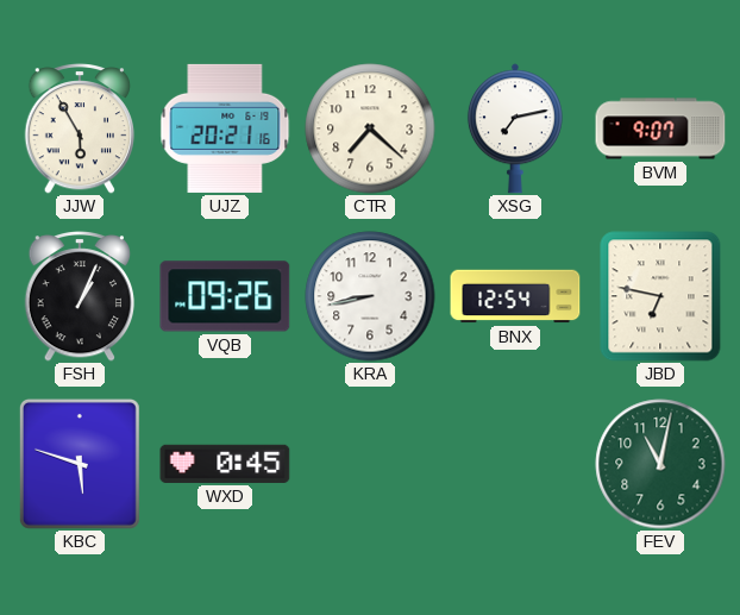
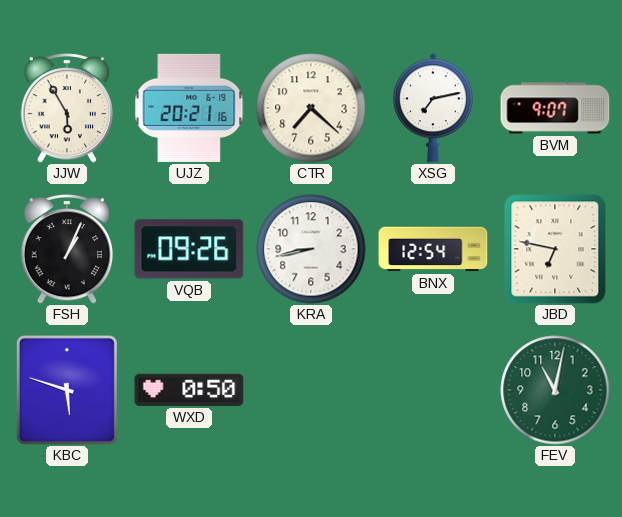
WXD: 0:45 -> 0:50 (189, 390)
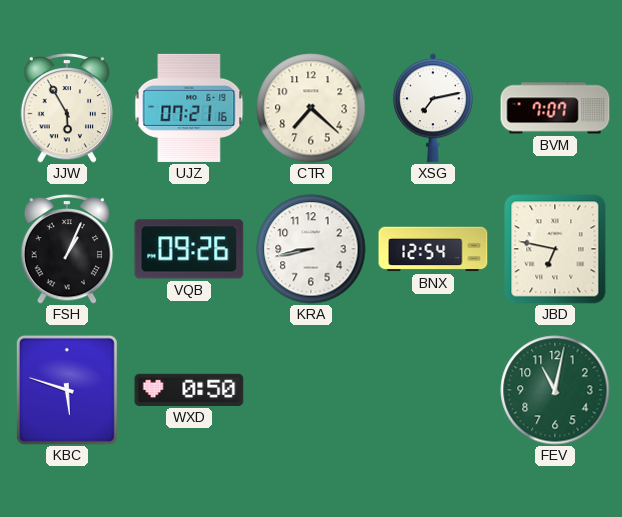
UJZ: 20:21 -> 07:21 (189, 108)
BVM: 9:07 -> 7:07 (555, 108)
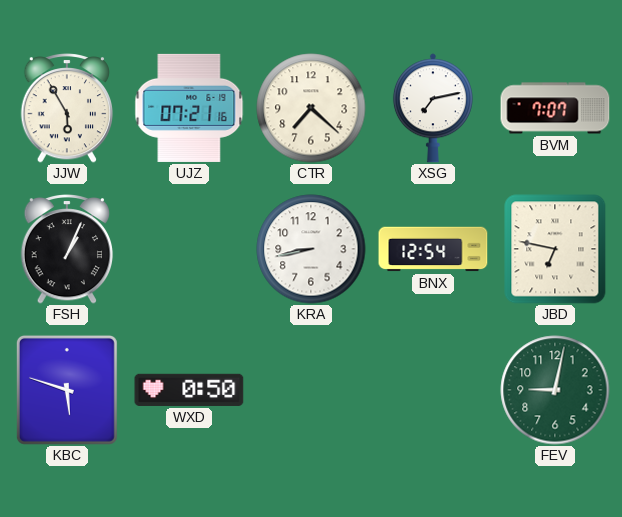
VQB: 09:26 -> none (189, 249)
FEV: 11:02 -> 9:02 (555, 390)
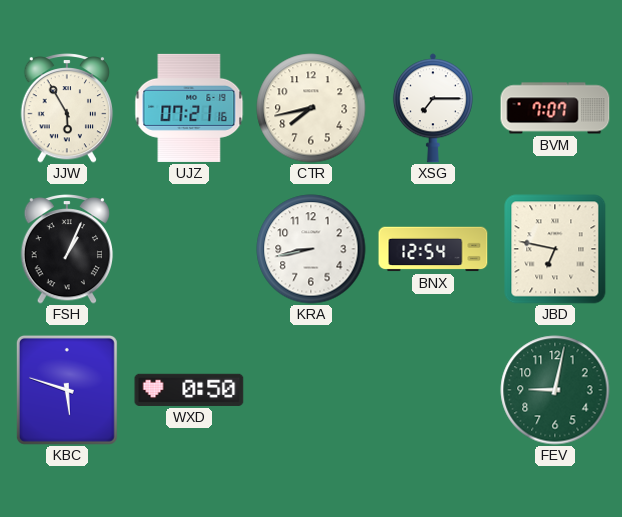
CTR: 7:22 -> 7:43 (311, 108)
XSG: 7:13 -> 7:15 (433, 108)
